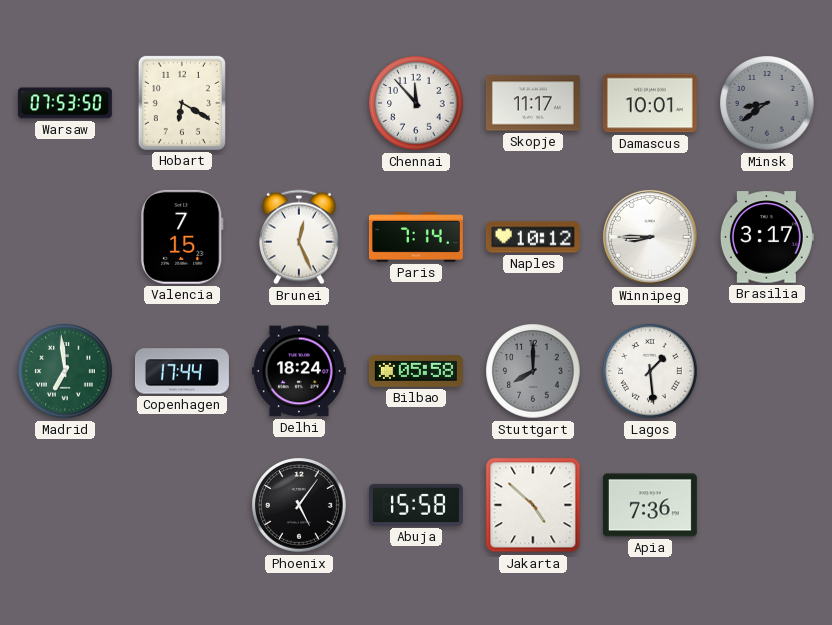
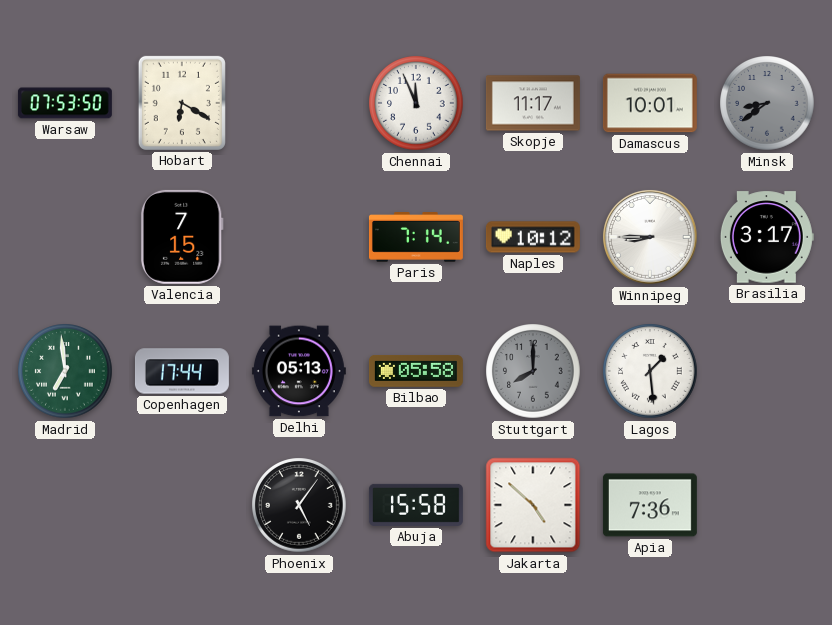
Chennai: 11:53 -> 11:56 (416, 103)
Brunei: 12:26 -> none (299, 237)
Delhi: 18:24 -> 05:13 (299, 371)
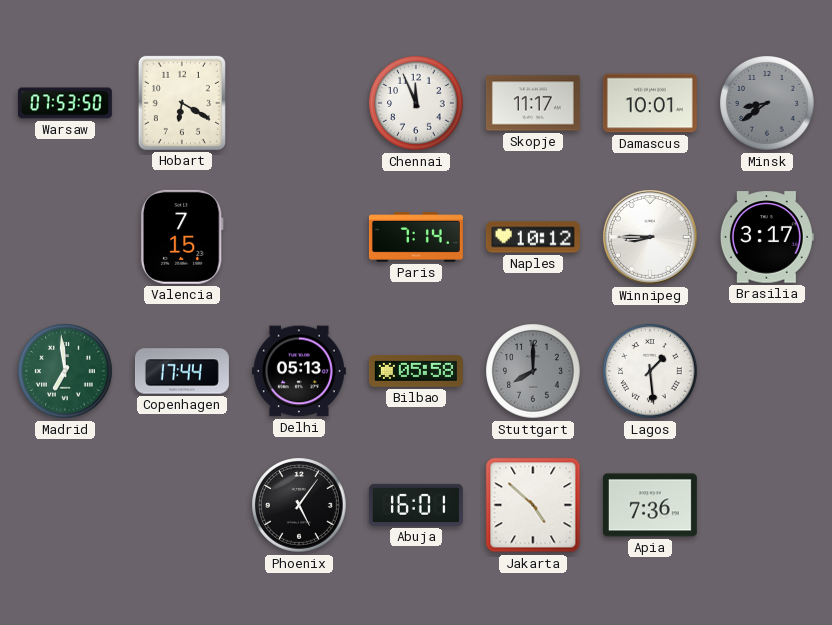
Abuja: 15:58 -> 16:01 (416, 505)
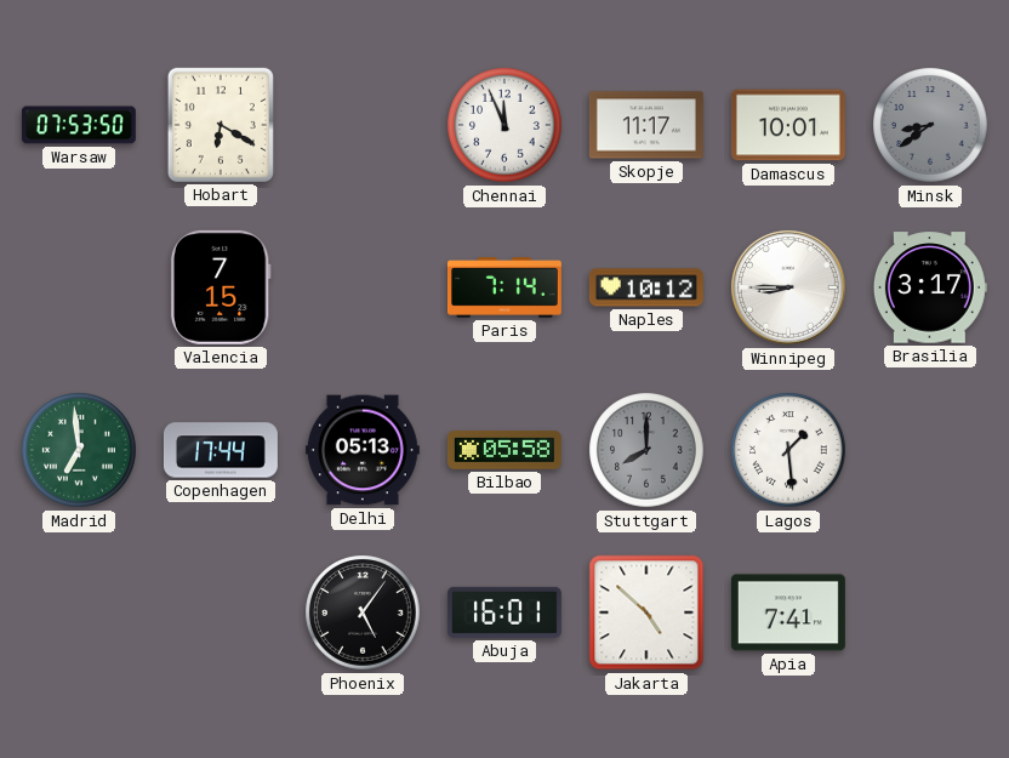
Apia: 7:36 -> 7:41 (788, 612)
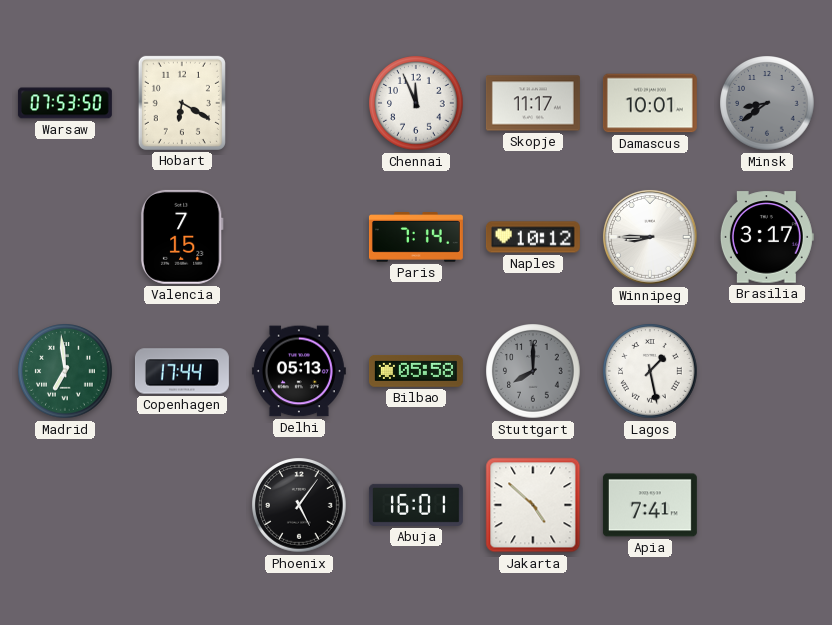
Lagos: 1:29 -> 1:28 (650, 371)
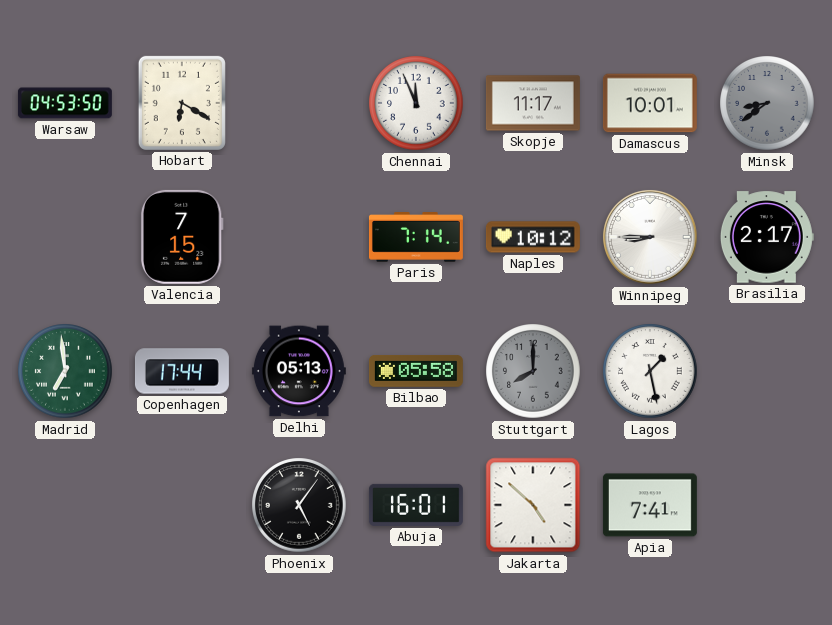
Warsaw: 07:53 -> 04:53 (65, 103)
Brasilia: 3:17 -> 2:17 (767, 237)
